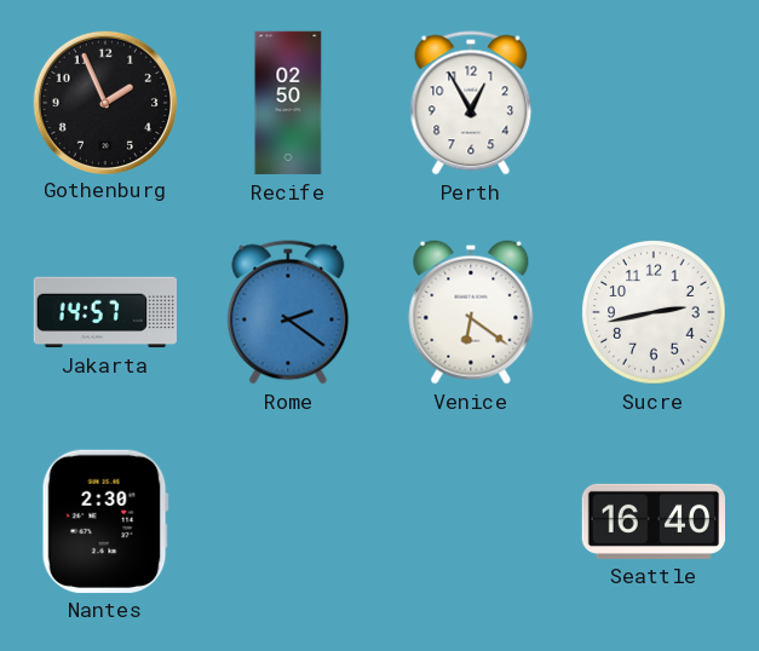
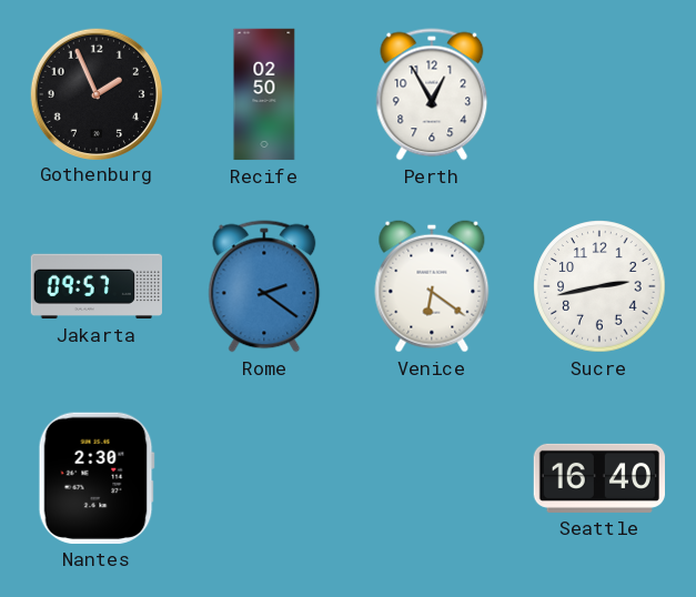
Jakarta: 14:57 -> 09:57 (95, 286)
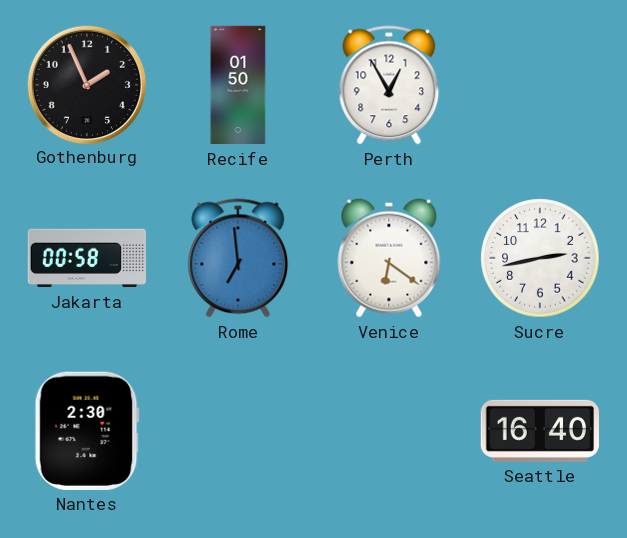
Recife: 02:50 -> 01:50 (238, 85)
Jakarta: 09:57 -> 00:58 (86, 258)
Rome: 2:21 -> 6:59 (238, 258)
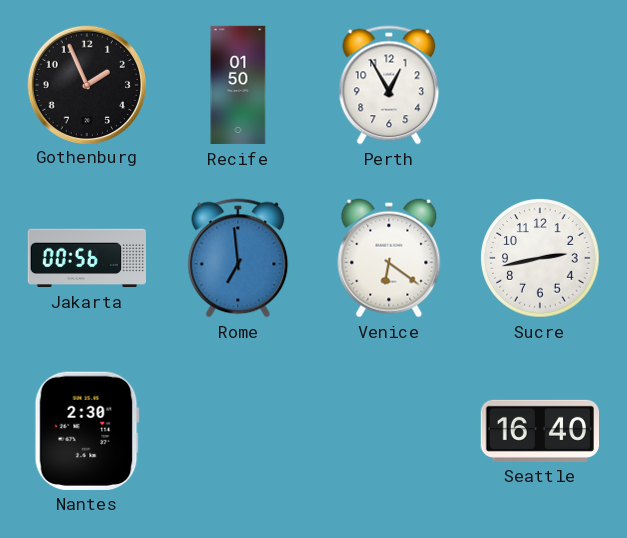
Jakarta: 00:58 -> 00:56 (86, 258)
